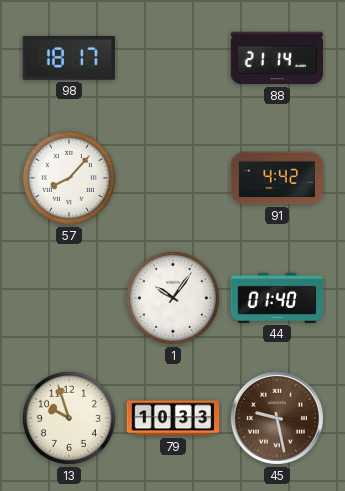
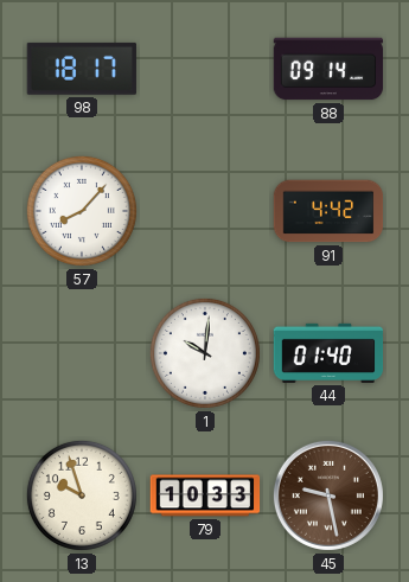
88: 21:14 -> 09:14 (328, 69)
1: 10:06 -> 10:01 (205, 353)
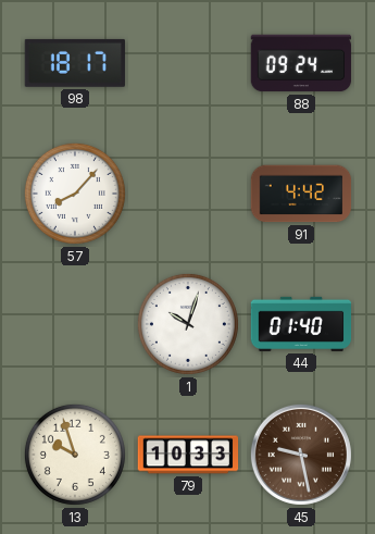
88: 09:14 -> 09:24 (301, 63)
1: 10:01 -> 10:03 (188, 324)
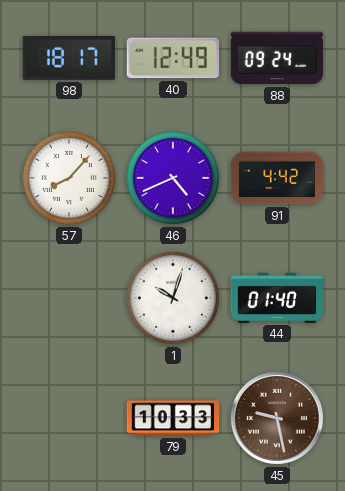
40: none -> 12:49 (173, 58)
46: none -> 4:41 (173, 178)
13: 9:57 -> none (75, 455)
